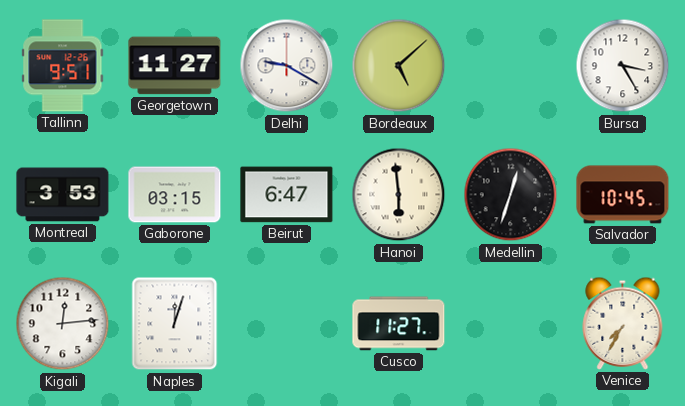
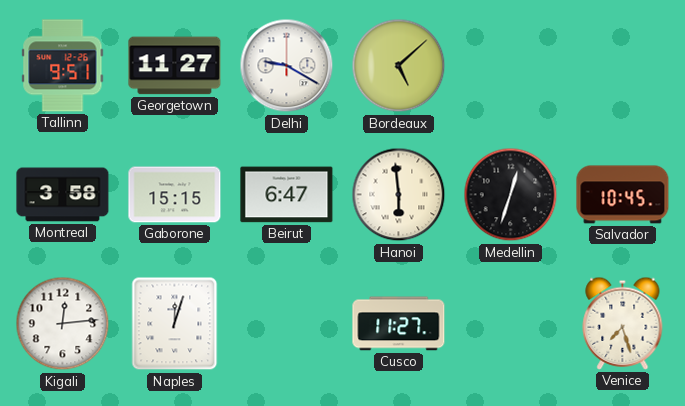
Bursa: 3:25 -> none (623, 66)
Montreal: 3:53 -> 3:58 (63, 195)
Gaborone: 03:15 -> 15:15 (175, 195)
Venice: 7:35 -> 7:27 (623, 323)
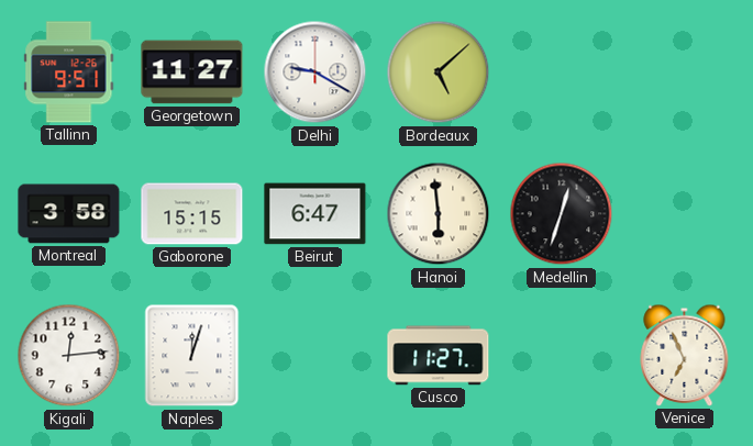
Salvador: 10:45 -> none (623, 195)
Venice: 7:27 -> 6:56 (685, 355)
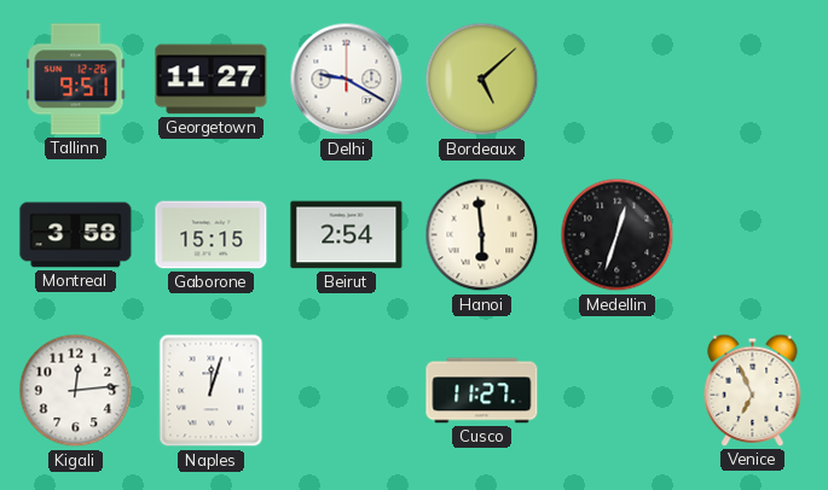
Beirut: 6:47 -> 2:54 (347, 235)
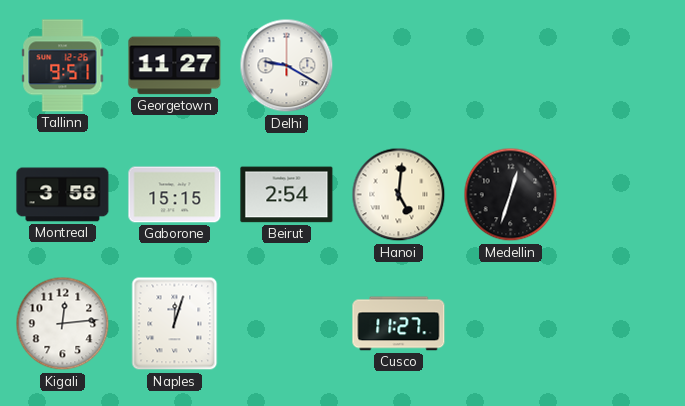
Bordeaux: 5:08 -> none (482, 80)
Hanoi: 5:59 -> 5:01 (399, 195)
Venice: 6:56 -> none (753, 390)
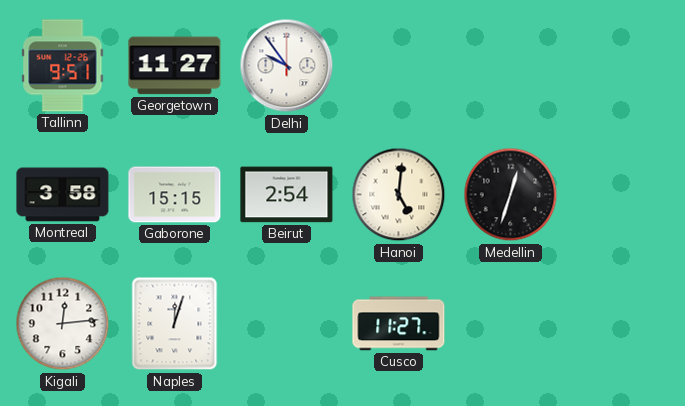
Delhi: 9:20 -> 9:54 (287, 66)
